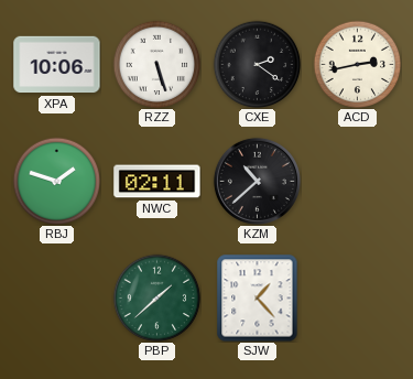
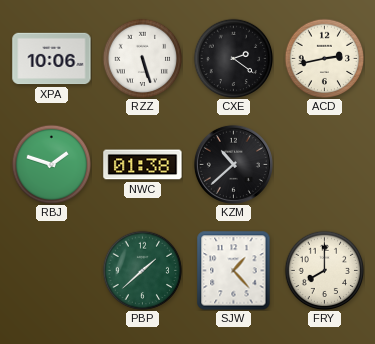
NWC: 02:11 -> 01:38 (143, 165)
FRY: none -> 8:00 (324, 270)
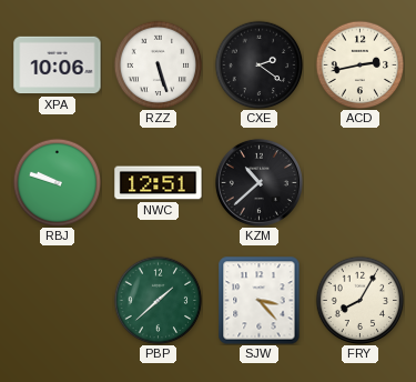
RBJ: 1:48 -> 9:48 (57, 182)
NWC: 01:38 -> 12:51 (159, 183)
SJW: 1:23 -> 3:23 (260, 301)
FRY: 8:00 -> 8:05 (359, 300)
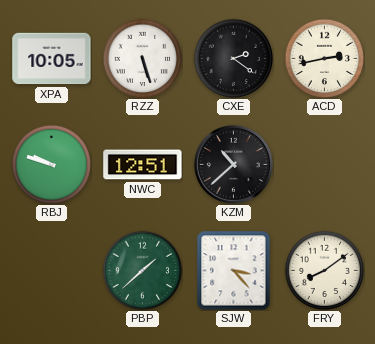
XPA: 10:06 -> 10:05 (52, 59)
FRY: 8:05 -> 8:09 (324, 270)
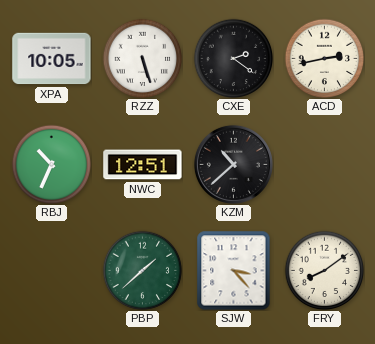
RBJ: 9:48 -> 10:34 (51, 164)
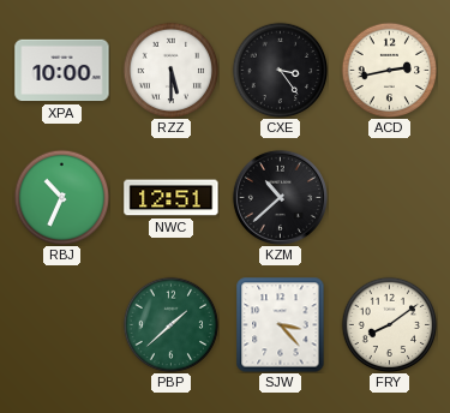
XPA: 10:05 -> 10:00 (62, 71)
RZZ: 5:27 -> 5:30 (170, 70)
CXE: 2:21 -> 3:24 (280, 70)
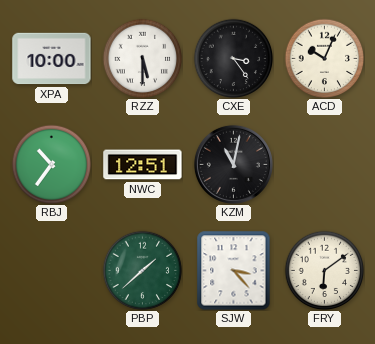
ACD: 2:43 -> 10:04 (324, 58)
RBJ: 10:34 -> 10:36 (51, 164)
KZM: 10:38 -> 11:02 (233, 164)
FRY: 8:09 -> 6:09 (324, 270)
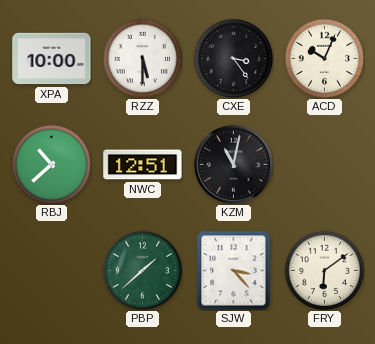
RBJ: 10:36 -> 10:38 (51, 164)
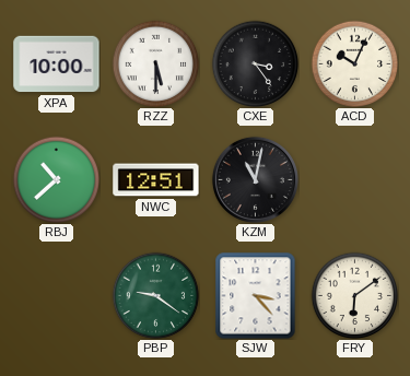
PBP: 1:38 -> 9:21 (155, 295)
